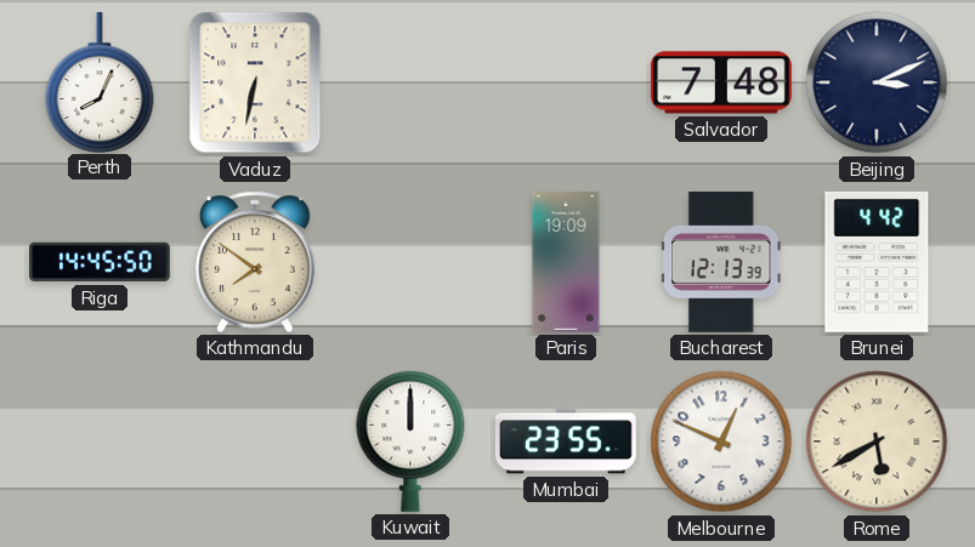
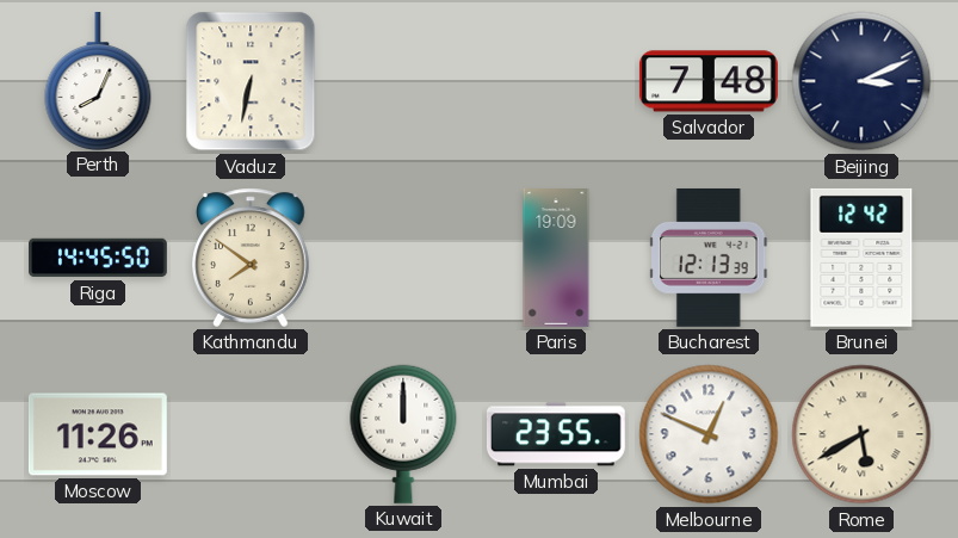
Brunei: 4:42 -> 12:42 (861, 258)
Moscow: none -> 11:26 (98, 434)
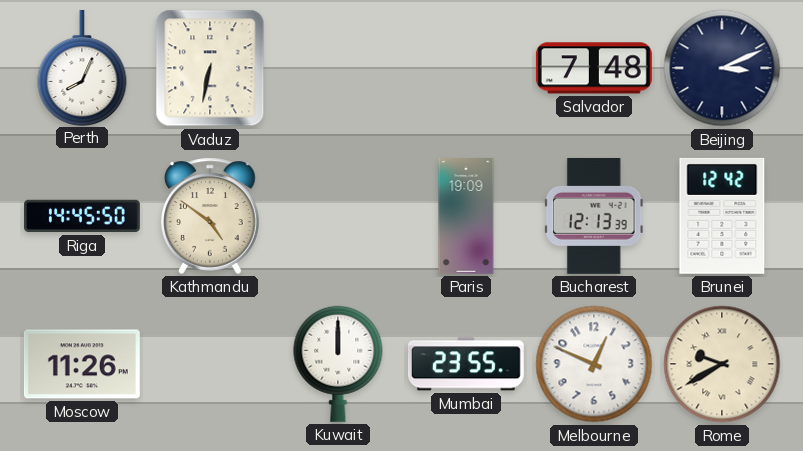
Kathmandu: 7:51 -> 4:51 (210, 216)
Rome: 5:40 -> 9:40 (722, 364)
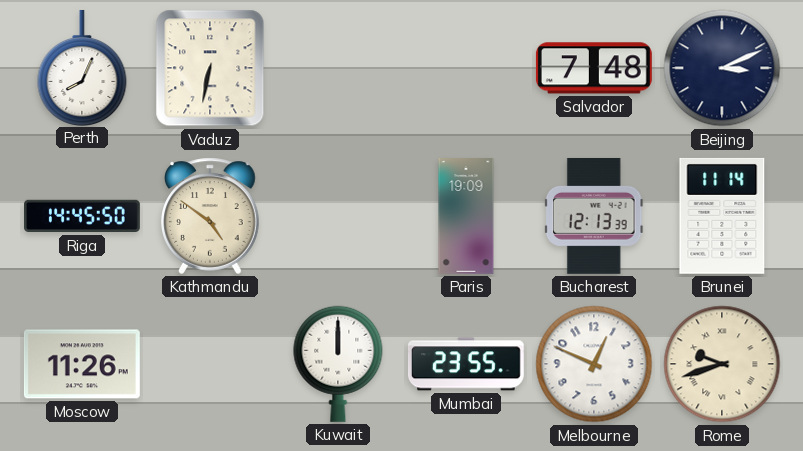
Brunei: 12:42 -> 11:14 (722, 216)
Rome: 9:40 -> 9:42 (722, 364)
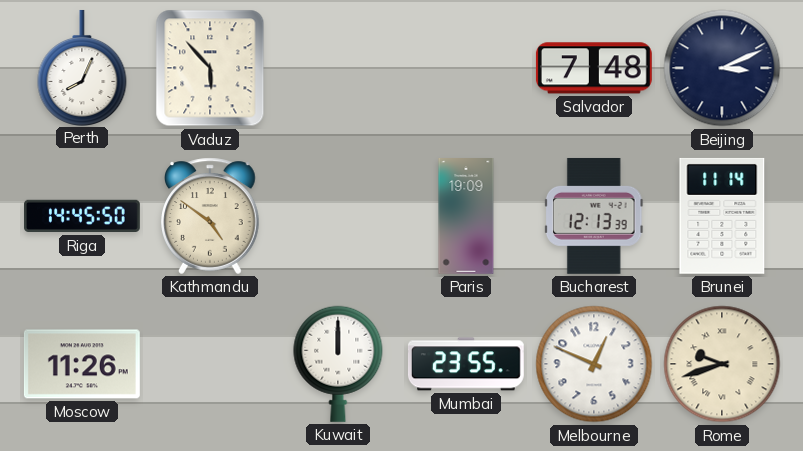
Vaduz: 6:32 -> 5:53 (210, 68)
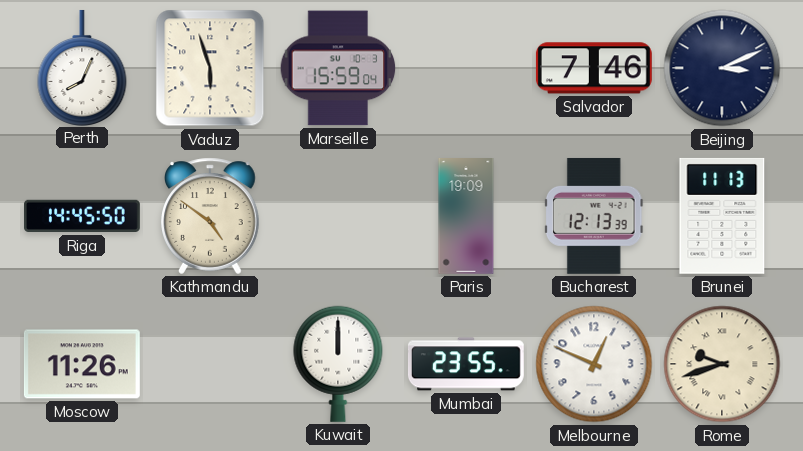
Vaduz: 5:53 -> 5:57 (210, 68)
Marseille: none -> 15:59 (338, 68)
Salvador: 7:48 -> 7:46 (594, 68)
Brunei: 11:14 -> 11:13 (722, 216)
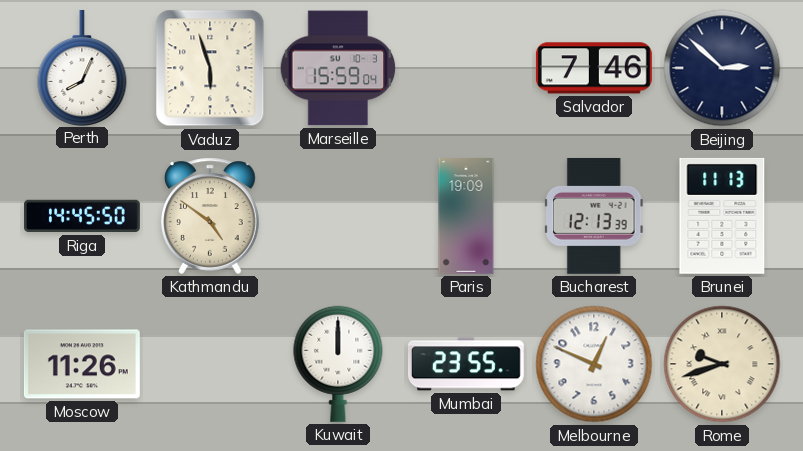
Beijing: 3:11 -> 2:52 (722, 68)
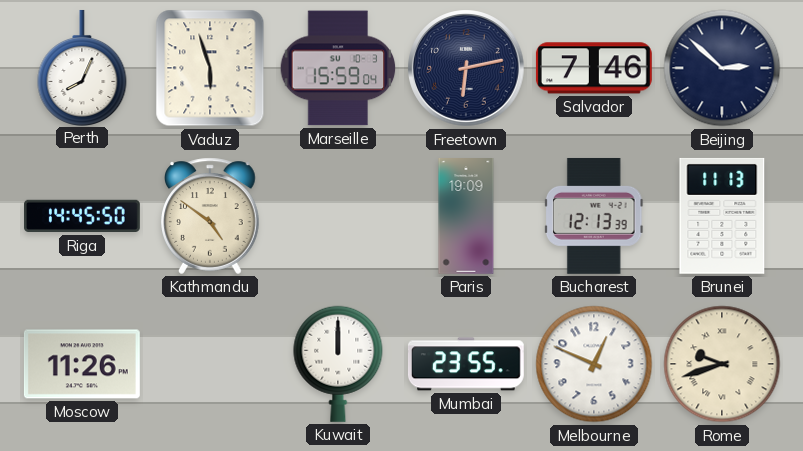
Freetown: none -> 6:13 (466, 68)
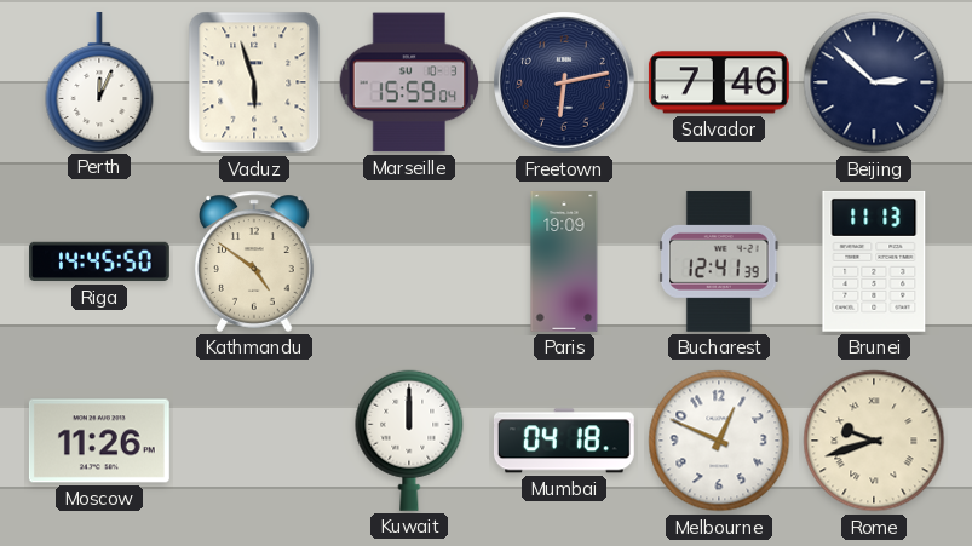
Perth: 8:04 -> 12:04 (99, 81)
Bucharest: 12:13 -> 12:41 (719, 261)
Mumbai: 23:55 -> 04:18 (564, 441)
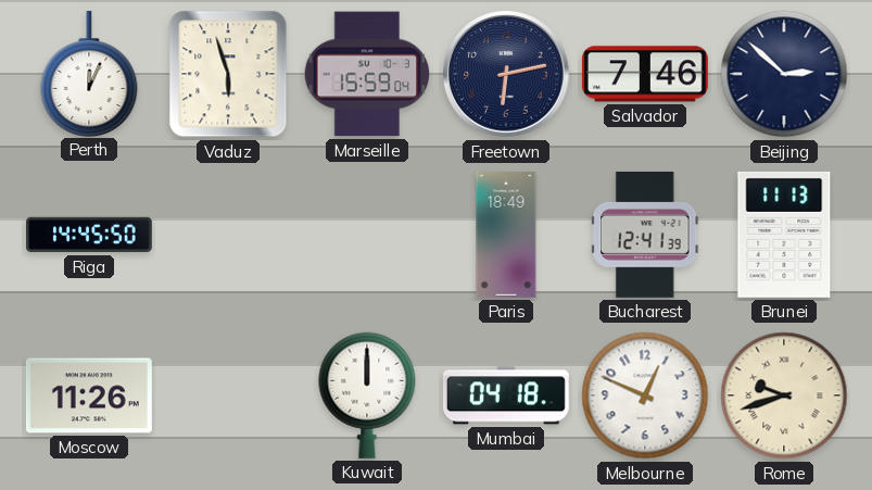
Kathmandu: 4:51 -> none (254, 261)
Paris: 19:09 -> 18:49 (506, 236)
